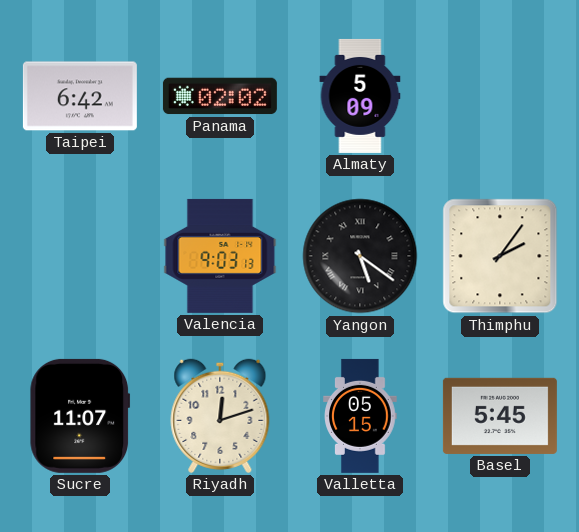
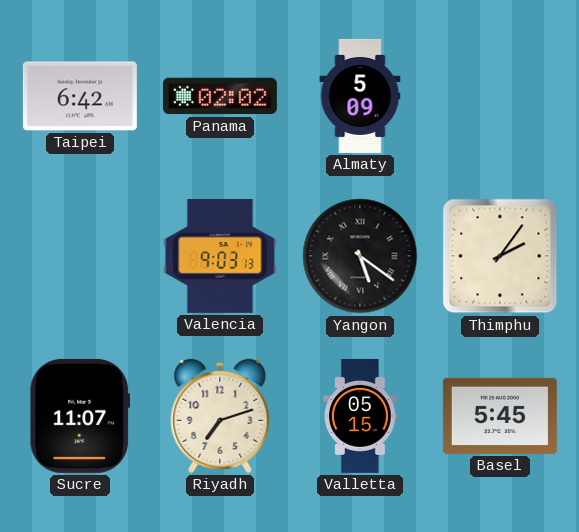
Riyadh: 12:12 -> 7:12 (220, 416)
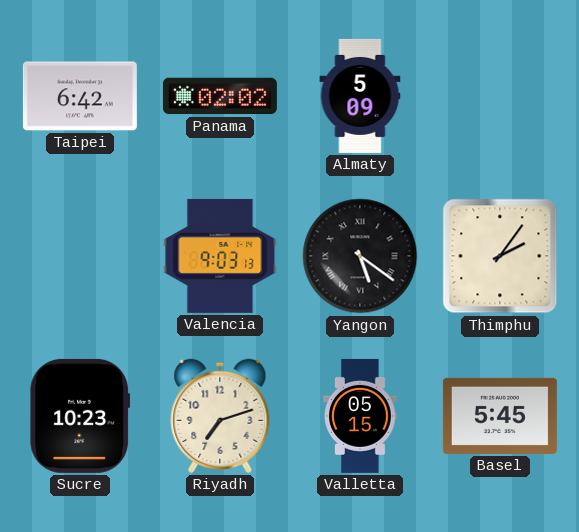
Sucre: 11:07 -> 10:23 (80, 416)
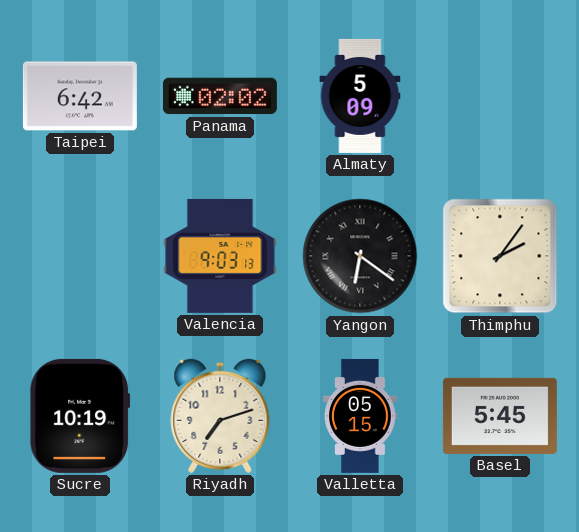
Yangon: 5:21 -> 6:21 (360, 256)
Sucre: 10:23 -> 10:19 (80, 416)
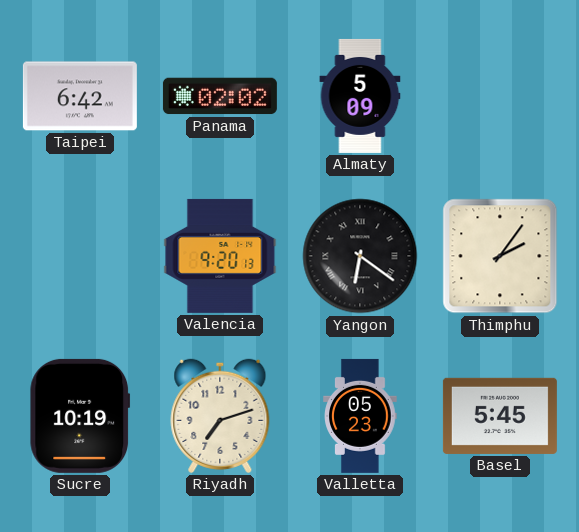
Valencia: 9:03 -> 9:20 (220, 256)
Valletta: 05:15 -> 05:23 (360, 416)
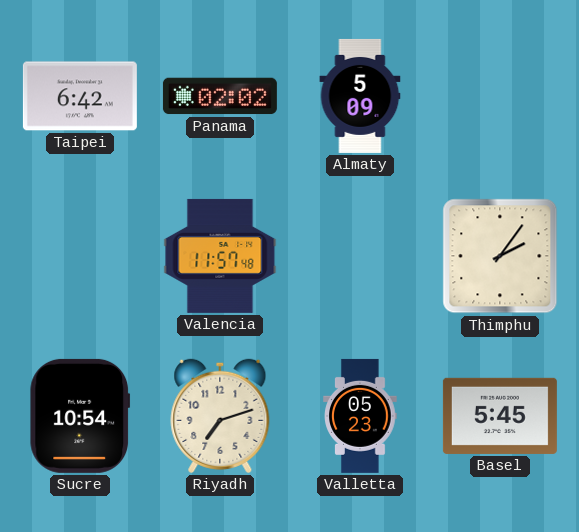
Valencia: 9:20 -> 11:57 (220, 256)
Yangon: 6:21 -> none (360, 256)
Sucre: 10:19 -> 10:54 (80, 416)
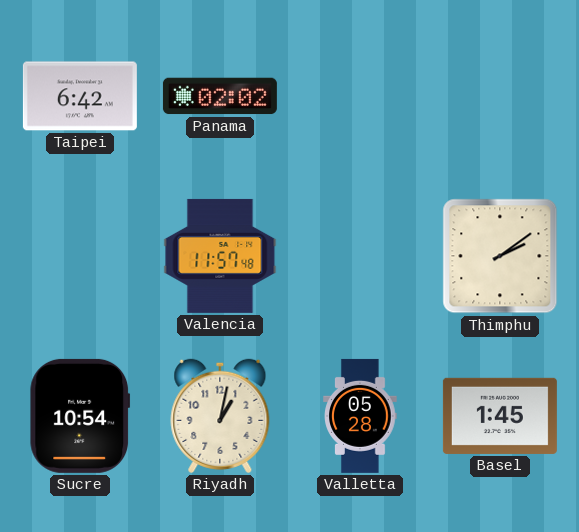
Almaty: 5:09 -> none (360, 96)
Thimphu: 2:06 -> 2:09 (500, 256)
Riyadh: 7:12 -> 1:02 (220, 416)
Valletta: 05:23 -> 05:28 (360, 416)
Basel: 5:45 -> 1:45 (500, 416)
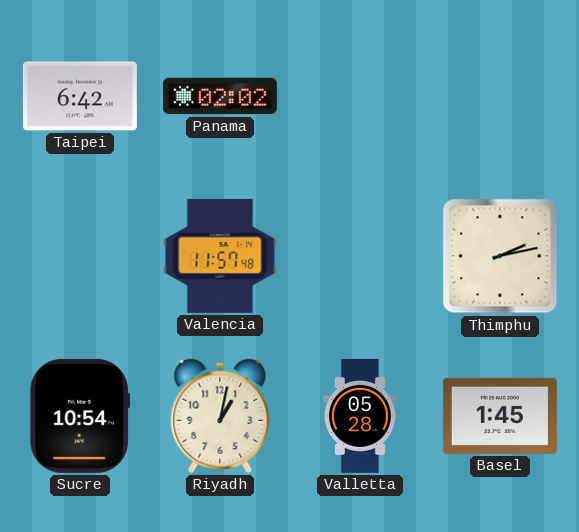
Thimphu: 2:09 -> 2:13 (500, 256)
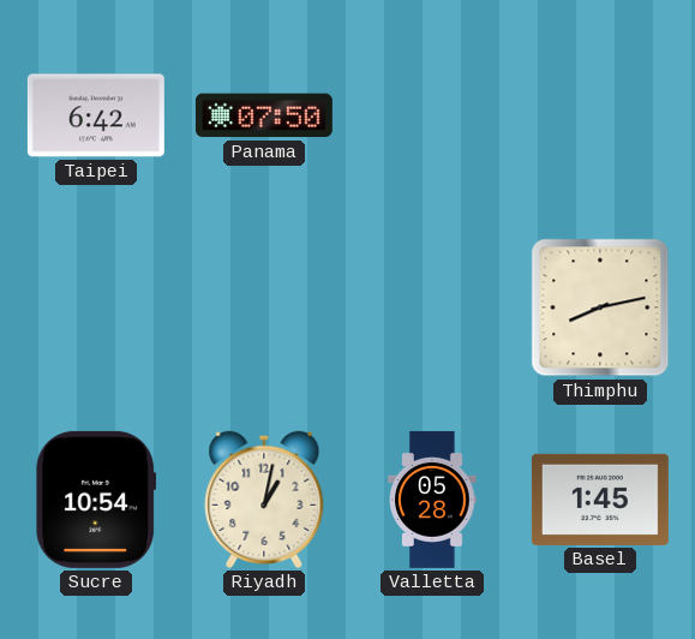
Panama: 02:02 -> 07:50 (264, 115)
Valencia: 11:57 -> none (220, 256)
Thimphu: 2:13 -> 8:13 (600, 307)
